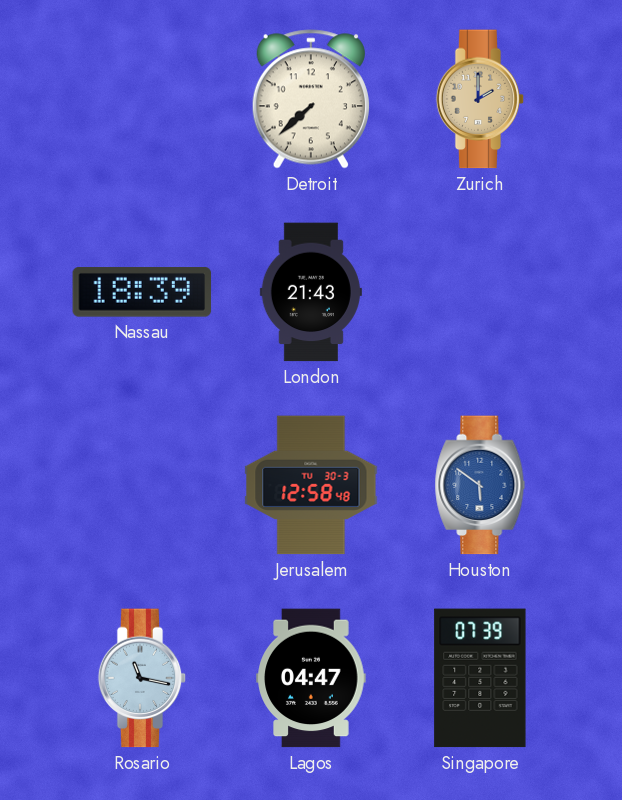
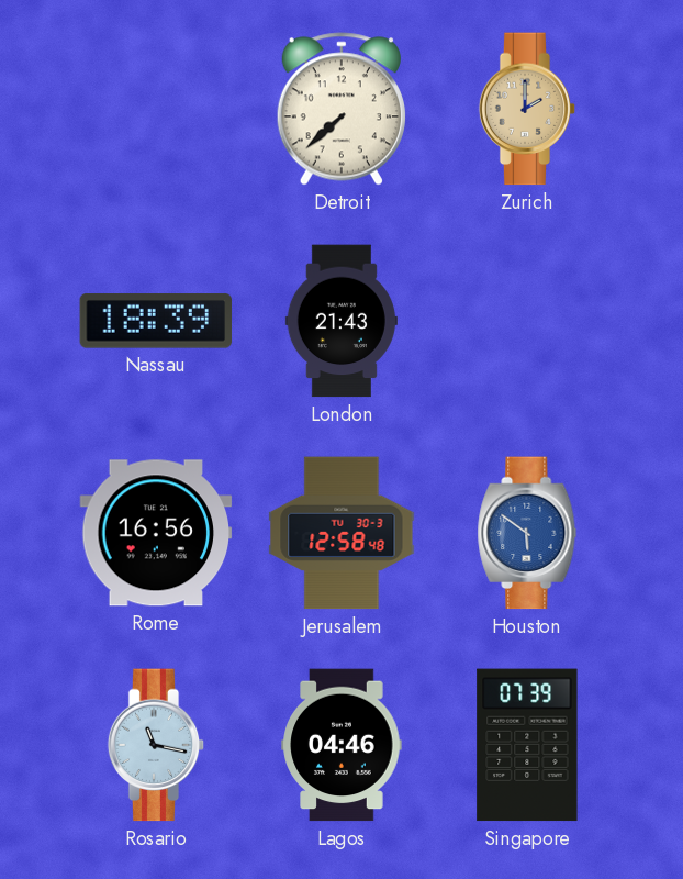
Rome: none -> 16:56 (156, 533)
Lagos: 04:47 -> 04:46 (341, 745)
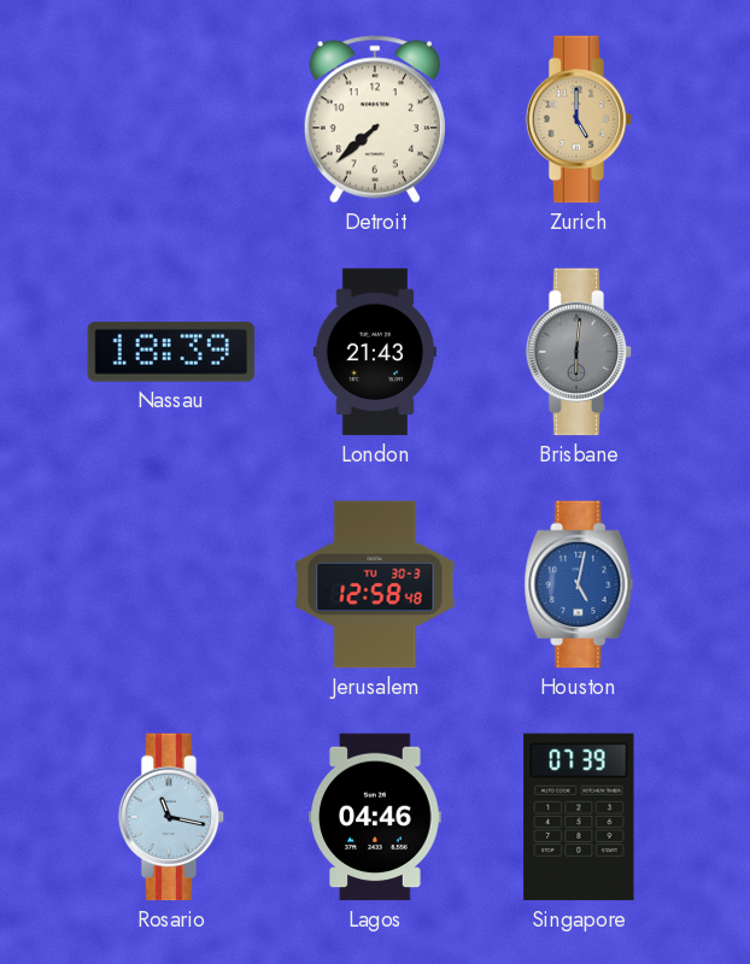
Zurich: 2:00 -> 5:00 (579, 119)
Brisbane: none -> 6:01 (579, 352)
Rome: 16:56 -> none (156, 533)
Houston: 5:51 -> 5:02 (579, 584)
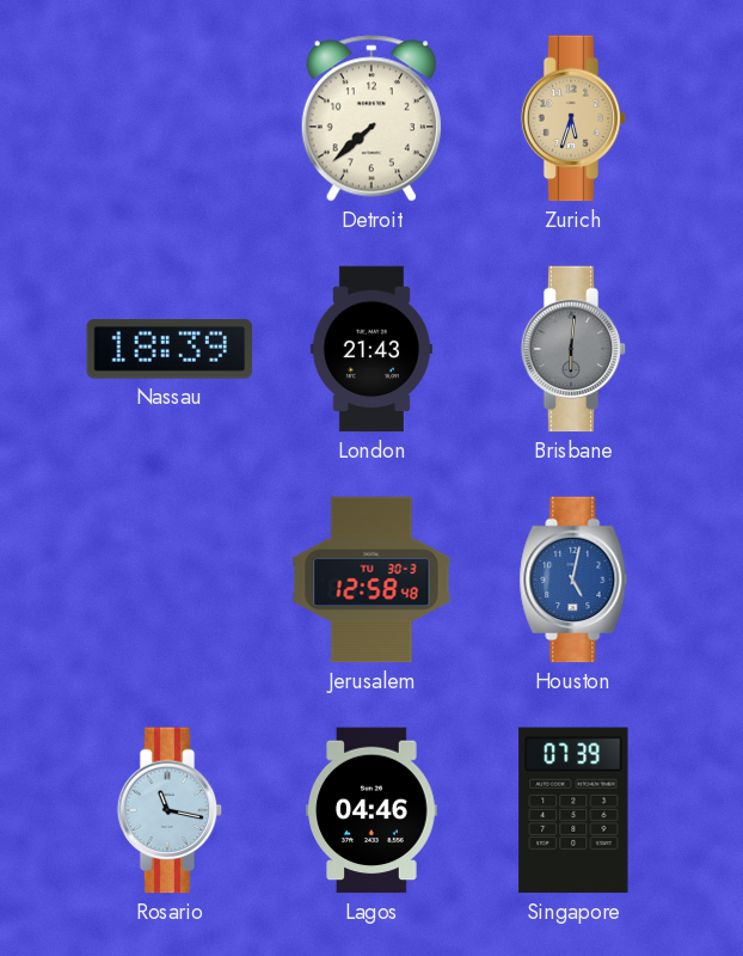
Zurich: 5:00 -> 5:33 (573, 118)
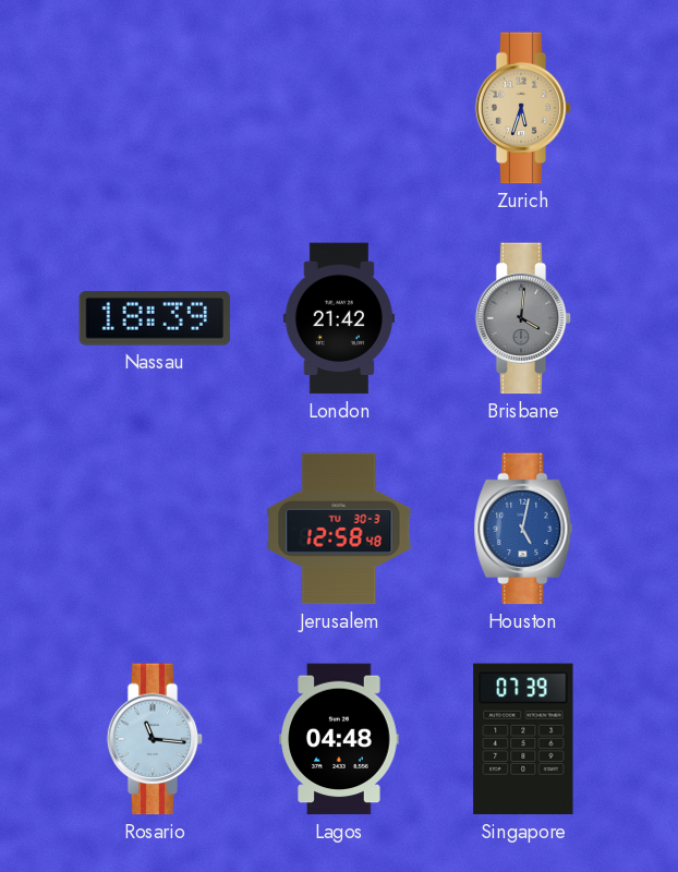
Detroit: 7:38 -> none (371, 118)
London: 21:43 -> 21:42 (339, 318)
Brisbane: 6:01 -> 4:01 (523, 318)
Rosario: 11:17 -> 11:16 (155, 739)
Lagos: 04:46 -> 04:48 (339, 739)
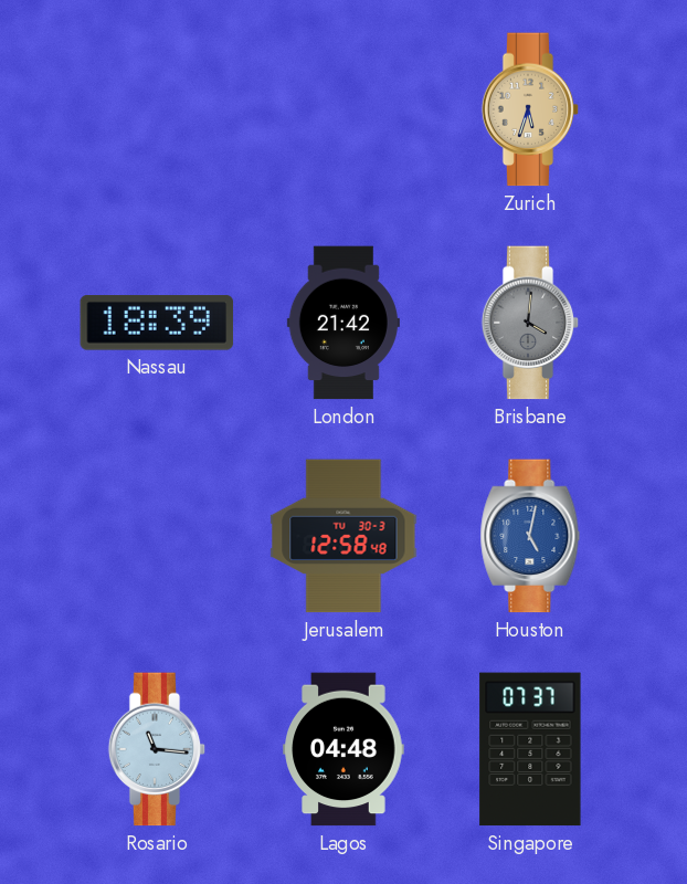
Singapore: 07:39 -> 07:37 (530, 749)
